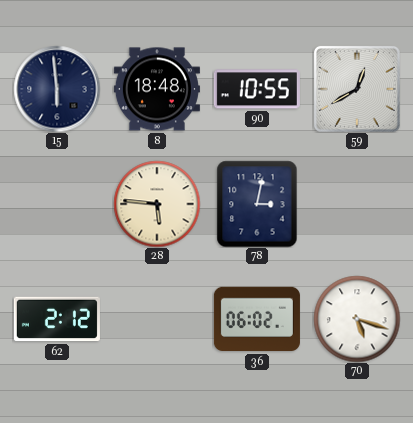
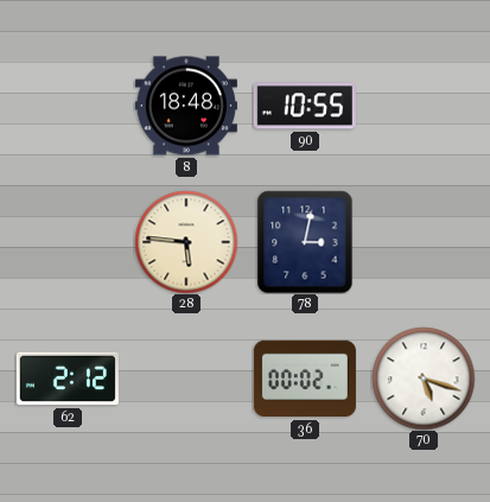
15: 5:59 -> none (57, 89)
59: 12:40 -> none (357, 89)
36: 06:02 -> 00:02 (305, 379)
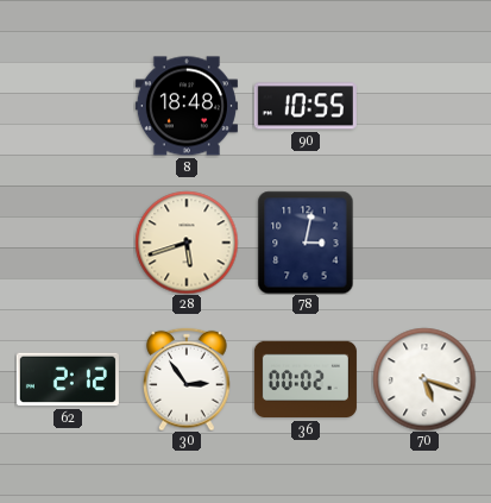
28: 5:46 -> 5:42 (187, 243)
30: none -> 2:54 (187, 379)
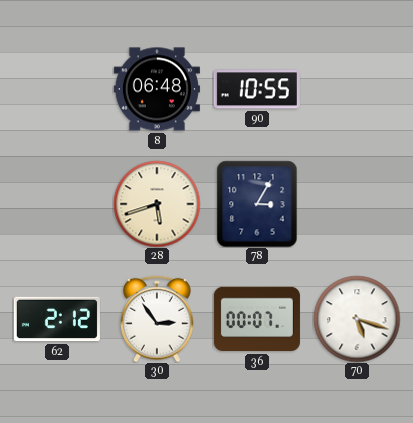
8: 18:48 -> 06:48 (157, 89)
78: 3:02 -> 3:05 (257, 204)
36: 00:02 -> 00:07 (257, 319)
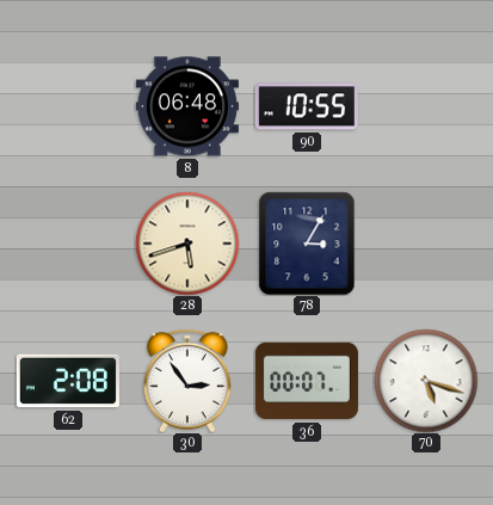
62: 2:12 -> 2:08 (68, 381)
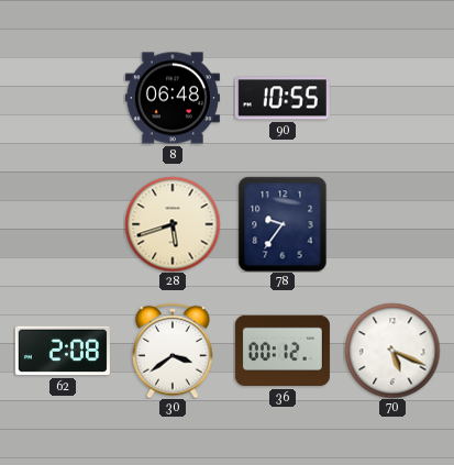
78: 3:05 -> 9:36 (283, 224)
30: 2:54 -> 3:39 (173, 351)
36: 00:07 -> 00:12 (283, 351)
70: 5:18 -> 5:19 (392, 351)
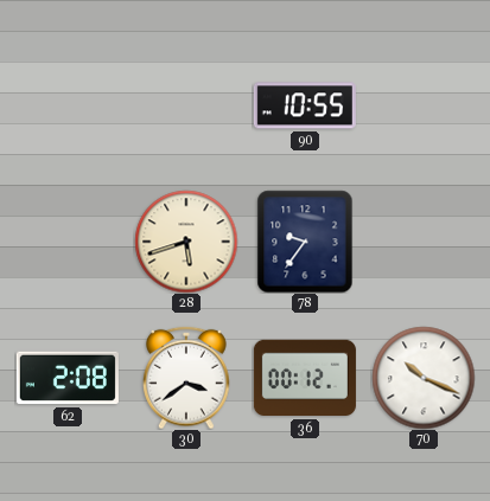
8: 06:48 -> none (173, 98)
70: 5:19 -> 10:19 (424, 378)
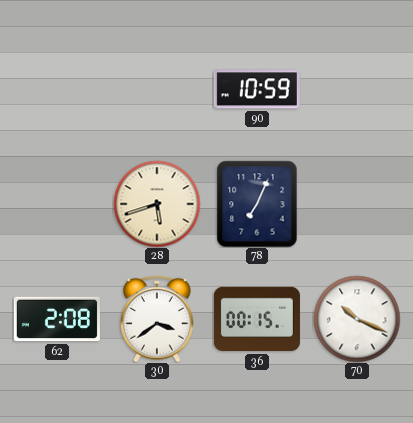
90: 10:55 -> 10:59 (257, 89)
78: 9:36 -> 7:04 (257, 204)
36: 00:12 -> 00:15 (257, 319)
